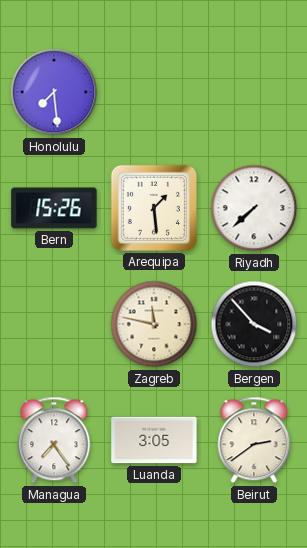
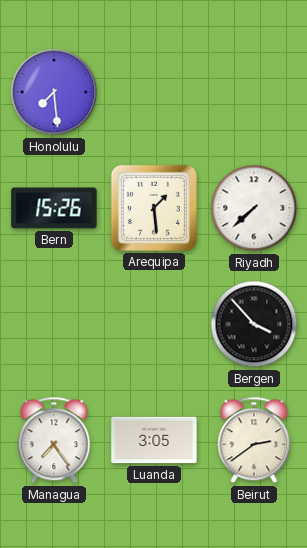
Zagreb: 11:47 -> none (154, 324)
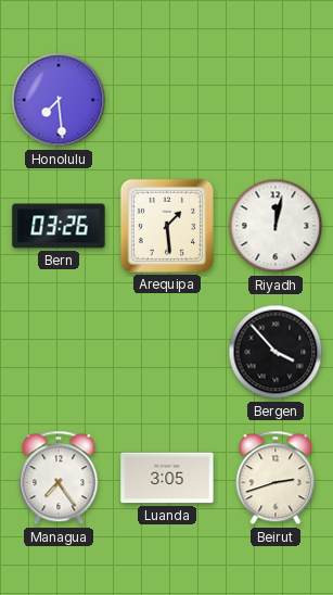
Bern: 15:26 -> 03:26 (59, 226)
Riyadh: 7:38 -> 12:02 (276, 226)
Beirut: 2:39 -> 2:42 (276, 478)
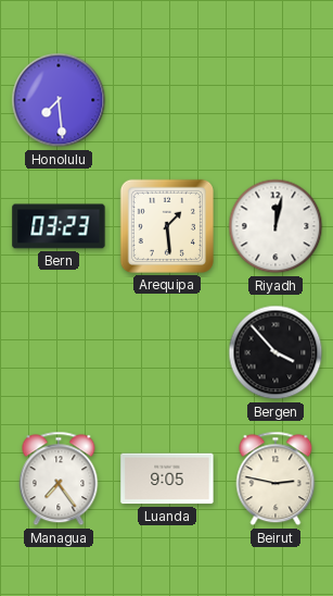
Bern: 03:26 -> 03:23 (59, 226)
Luanda: 3:05 -> 9:05 (167, 479)
Beirut: 2:42 -> 2:47 (276, 479)
